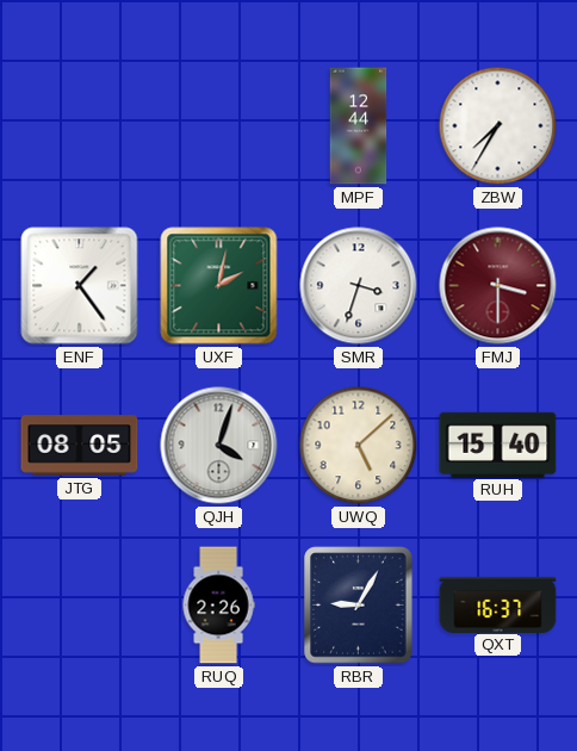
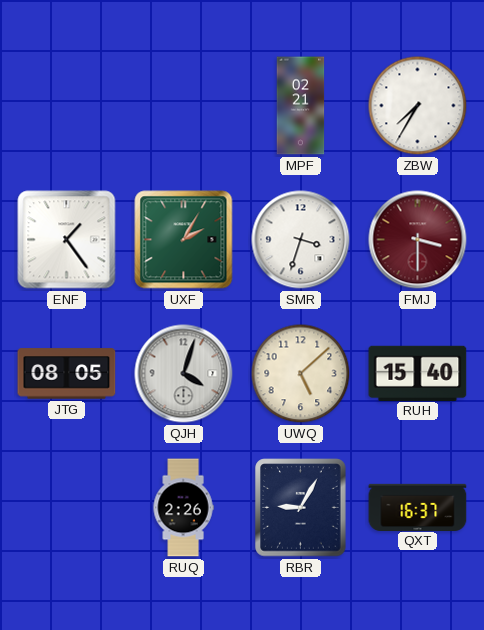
MPF: 12:44 -> 02:21 (301, 106)
UXF: 2:02 -> 2:05 (184, 240)
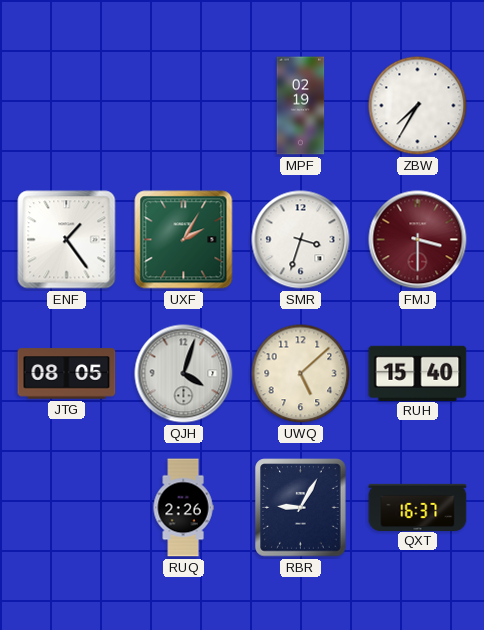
MPF: 02:21 -> 02:19 (301, 106)
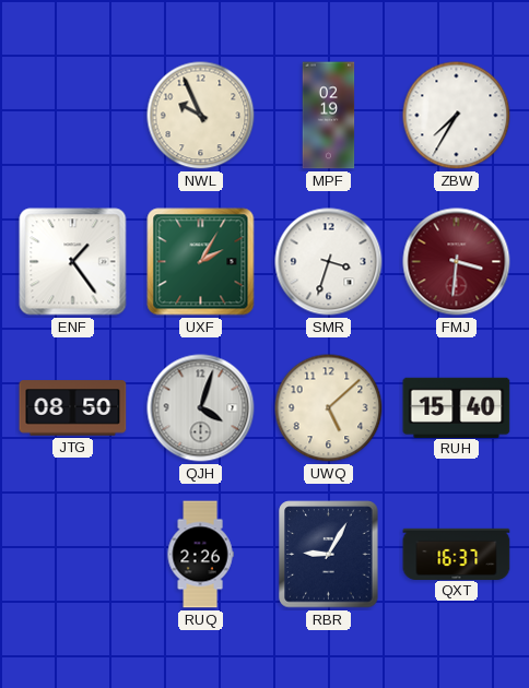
NWL: none -> 9:56 (201, 116)
FMJ: 3:30 -> 3:31 (457, 262)
JTG: 08:05 -> 08:50 (73, 408)
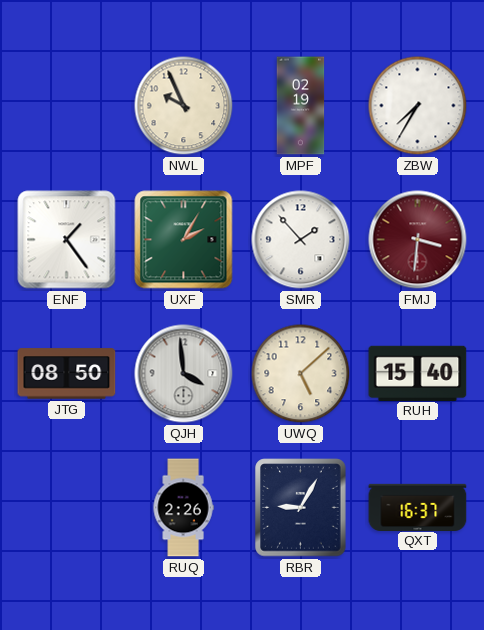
SMR: 3:33 -> 1:53 (301, 240)
QJH: 4:03 -> 3:59 (184, 374)
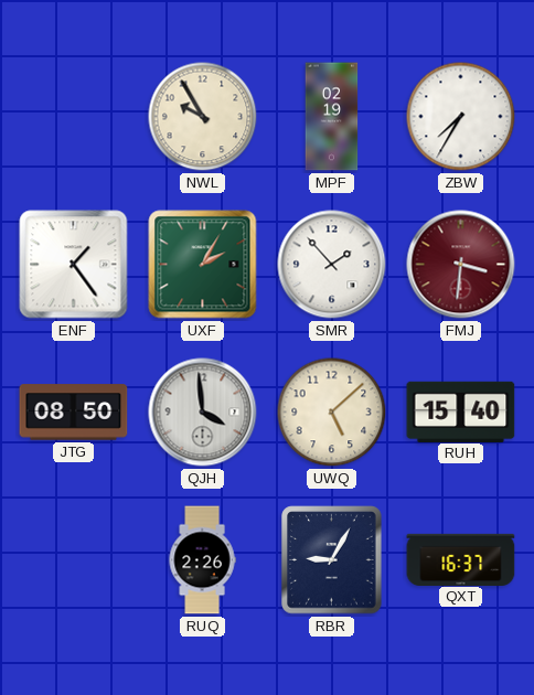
NWL: 9:56 -> 9:55 (203, 117)
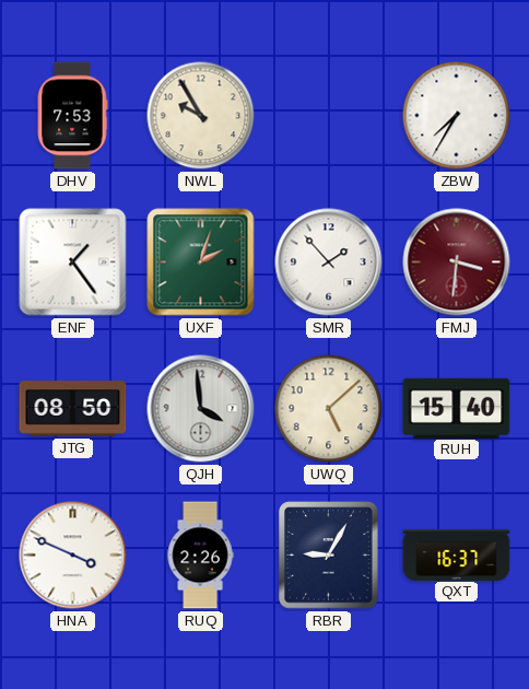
DHV: none -> 7:53 (72, 116)
MPF: 02:19 -> none (332, 117)
UXF: 2:05 -> 2:03 (201, 262)
HNA: none -> 3:49 (73, 556)
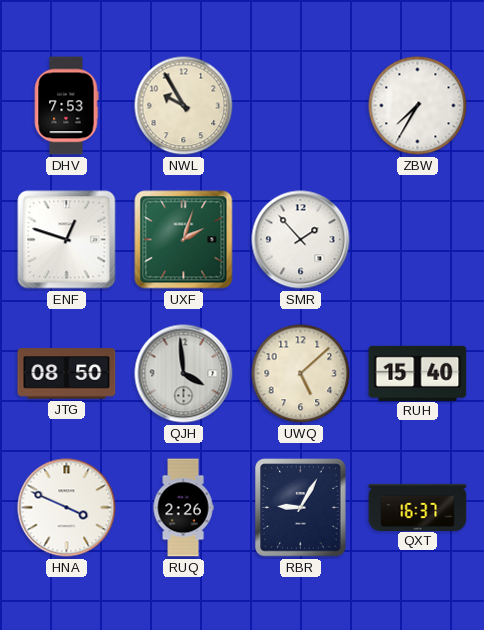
ENF: 1:24 -> 12:48 (67, 240)
FMJ: 3:31 -> none (457, 262)
